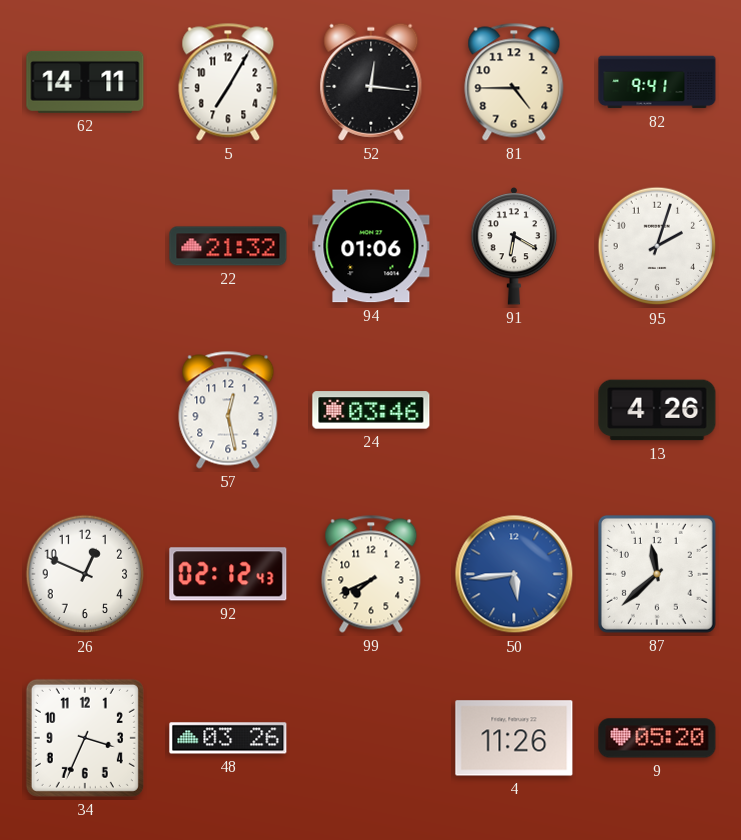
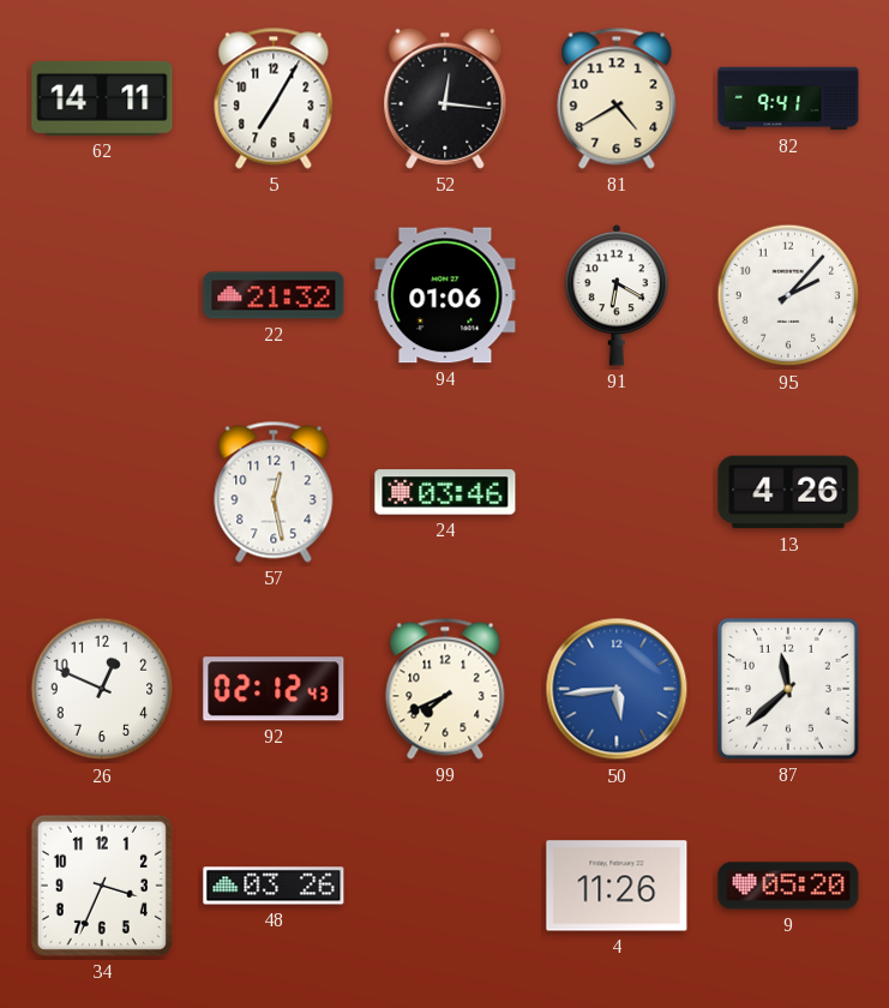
81: 4:45 -> 4:40 (617, 98)
95: 2:03 -> 2:07 (788, 295)
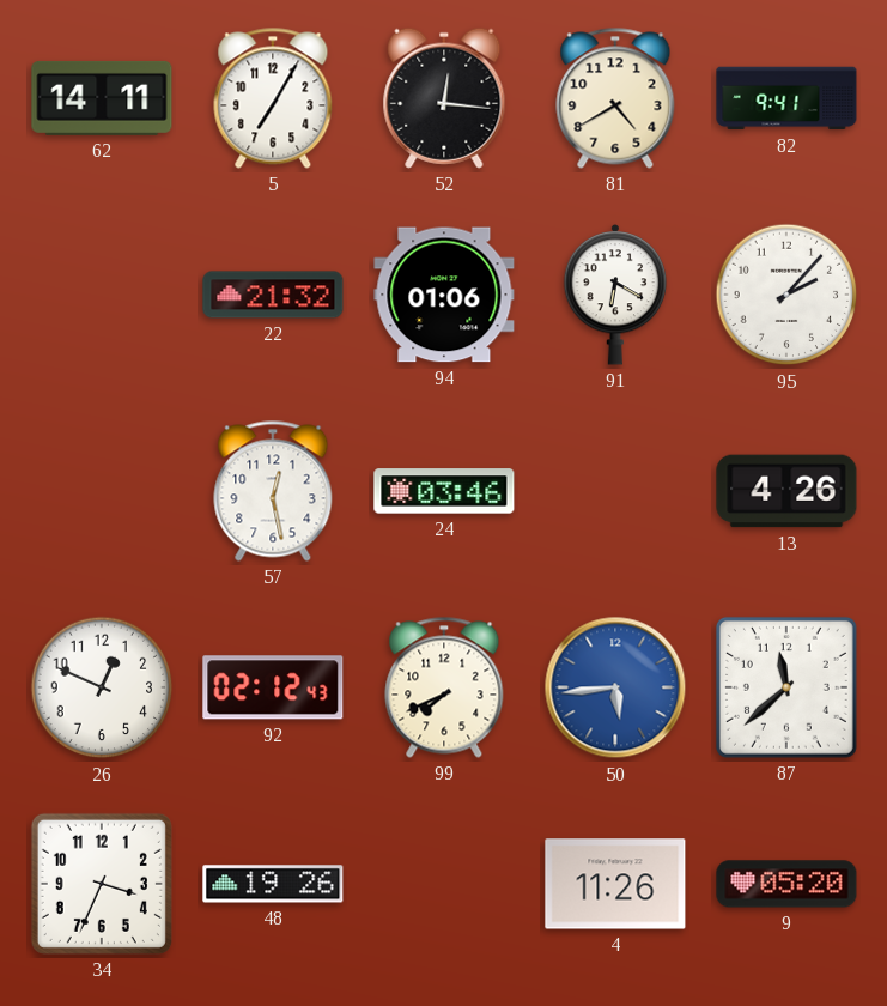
48: 03:26 -> 19:26 (273, 884)
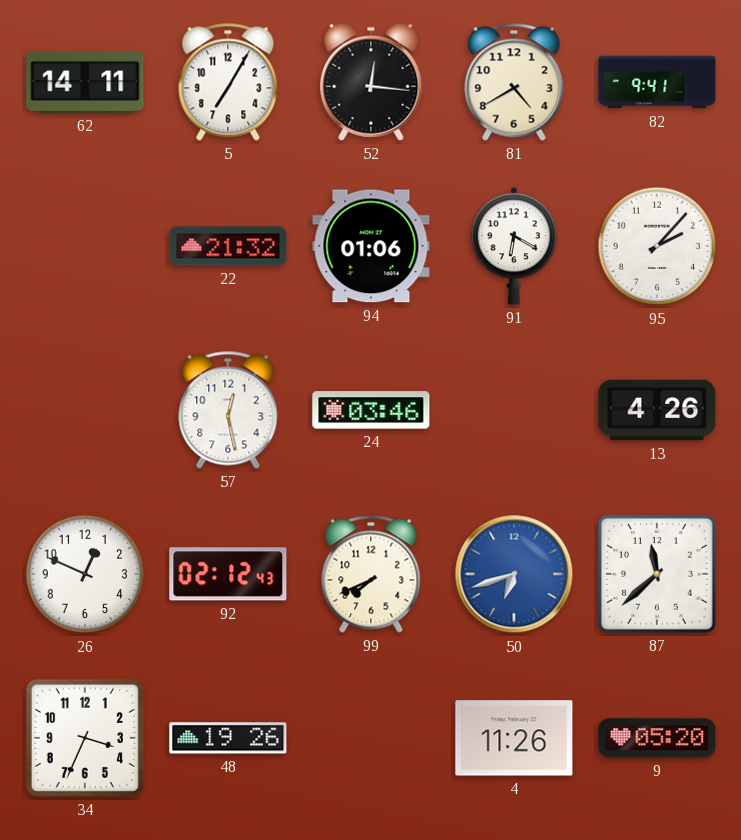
50: 5:44 -> 6:42 (514, 574)
